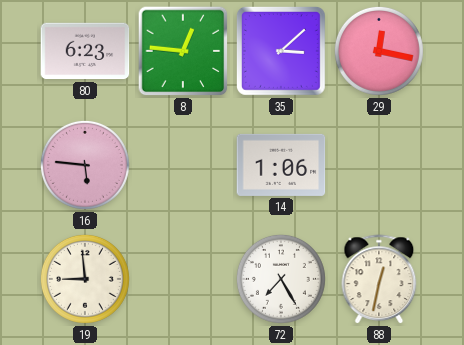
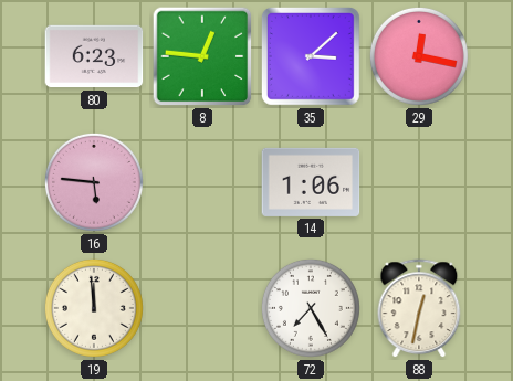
19: 8:59 -> 11:59 (94, 308)
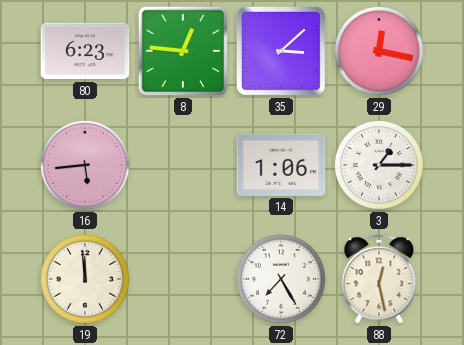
16: 5:46 -> 5:44 (85, 165)
3: none -> 1:15 (379, 165)
88: 12:32 -> 12:28 (379, 279)
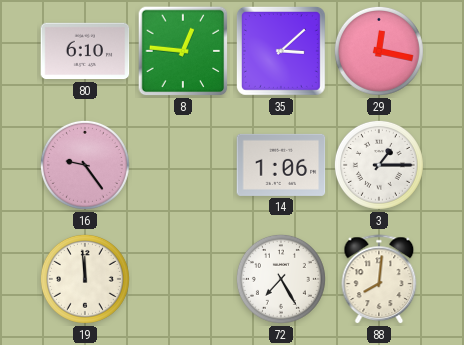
80: 6:23 -> 6:10 (85, 51)
16: 5:44 -> 9:24 (85, 165)
88: 12:28 -> 8:01 (379, 279)
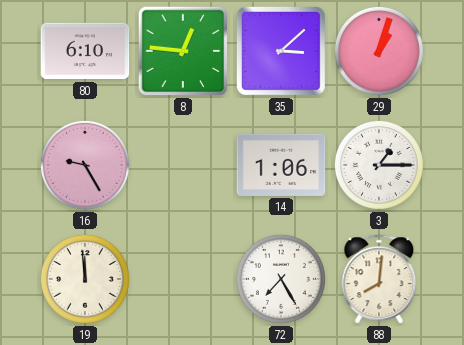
29: 12:17 -> 1:03 (379, 51)
16: 9:24 -> 9:25 (85, 165)
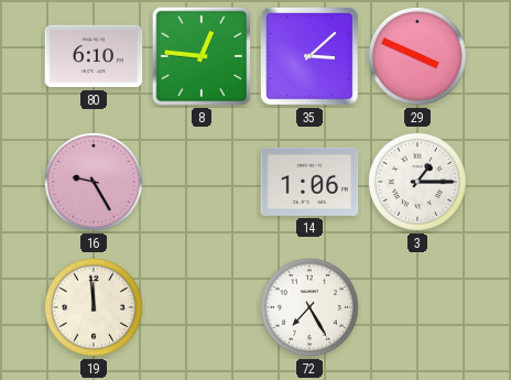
29: 1:03 -> 3:49 (417, 56)
88: 8:01 -> none (379, 279)
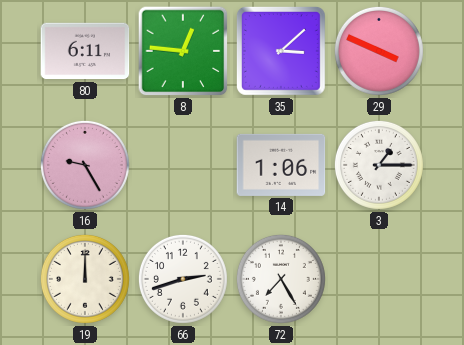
80: 6:10 -> 6:11 (85, 51)
19: 11:59 -> 12:00 (85, 279)
66: none -> 2:42 (183, 279)
